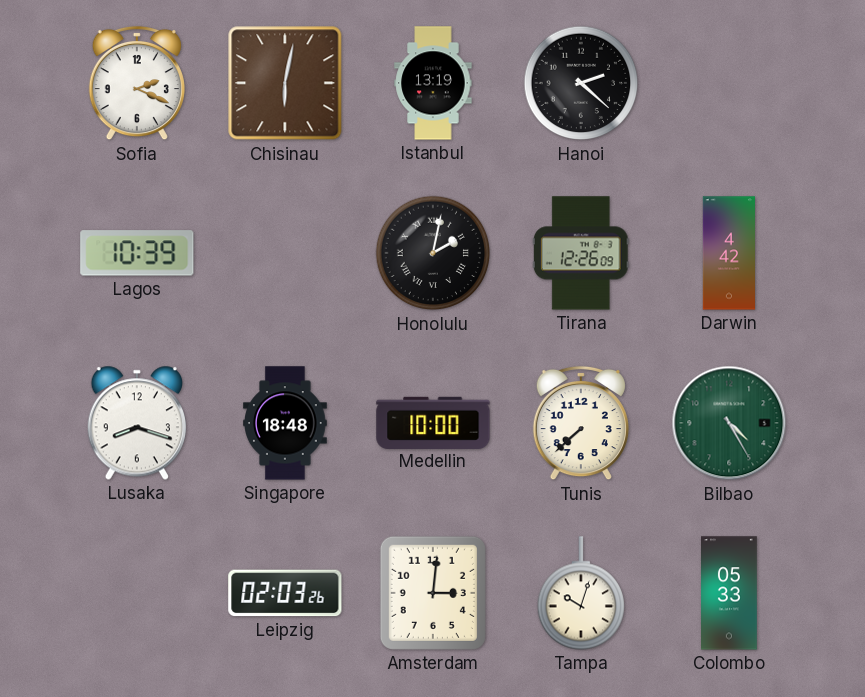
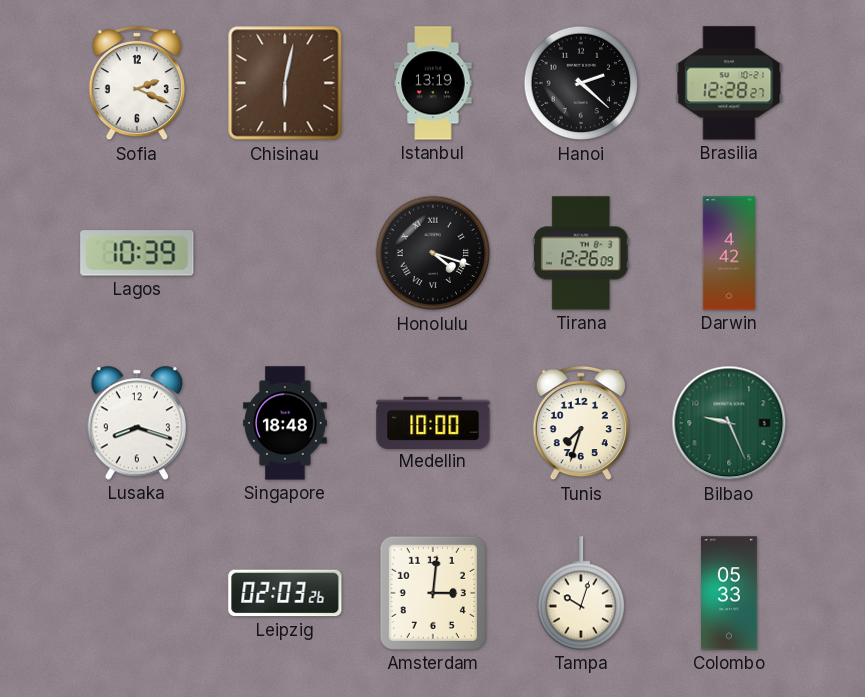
Brasilia: none -> 12:28 (729, 83)
Honolulu: 2:02 -> 4:18 (433, 253)
Tunis: 7:38 -> 7:33 (581, 423)
Bilbao: 4:25 -> 9:26 (729, 423)
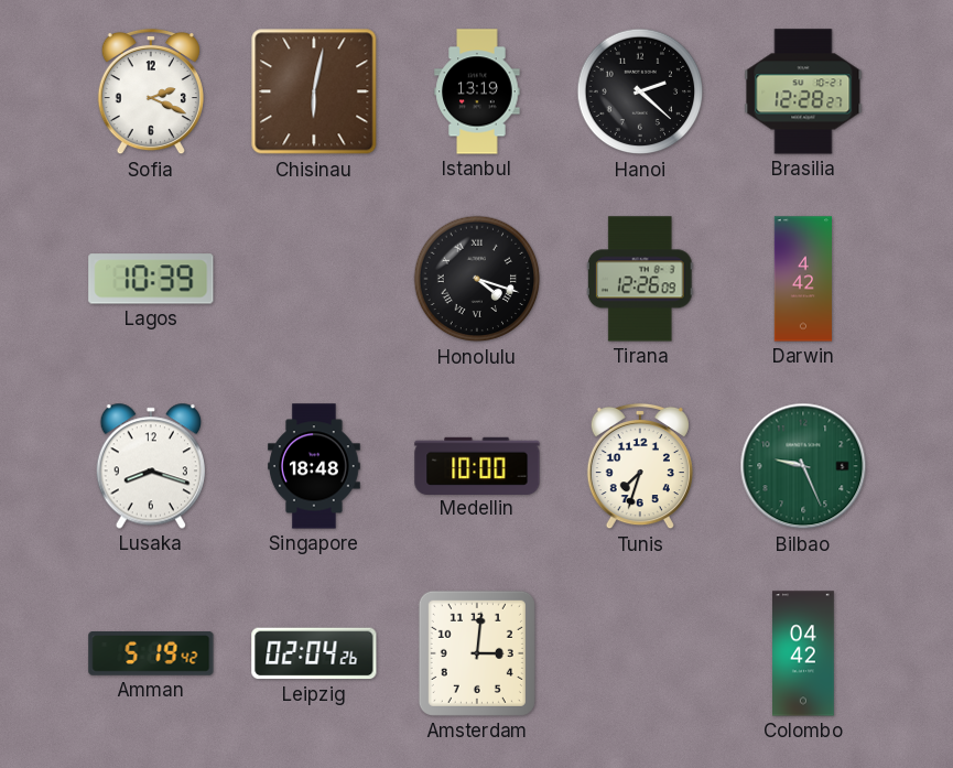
Amman: none -> 5:19 (151, 655)
Leipzig: 02:03 -> 02:04 (314, 653)
Tampa: 10:03 -> none (580, 593)
Colombo: 05:33 -> 04:42 (804, 653)
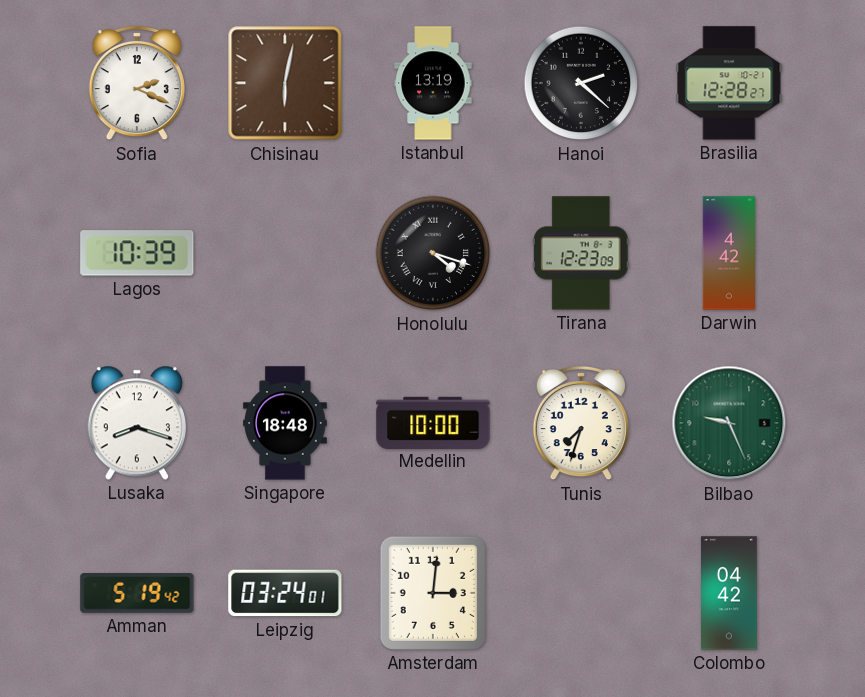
Tirana: 12:26 -> 12:23 (581, 253)
Leipzig: 02:04 -> 03:24 (285, 593)
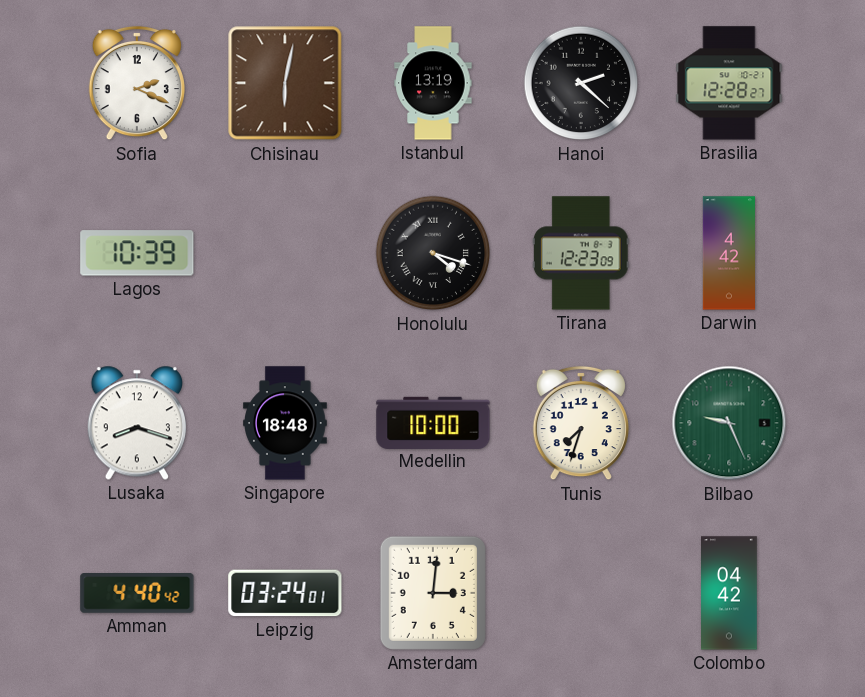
Amman: 5:19 -> 4:40 (137, 594)
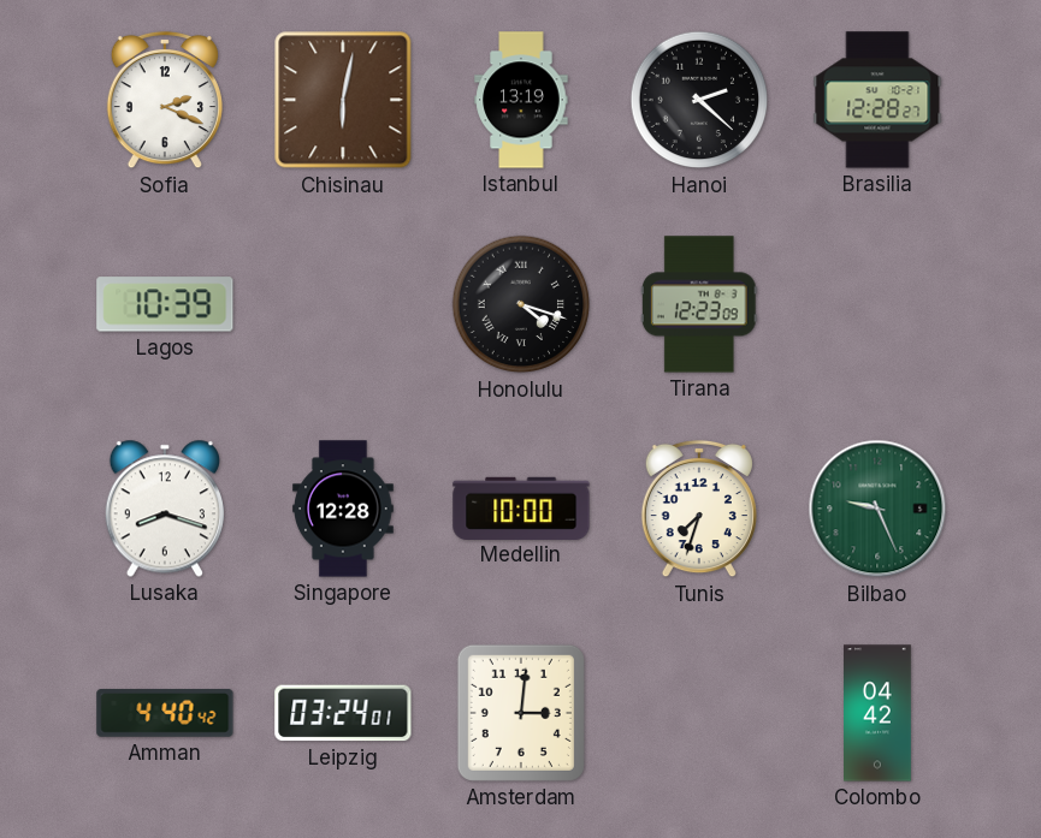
Darwin: 4:42 -> none (729, 253)
Singapore: 18:48 -> 12:28 (344, 509)
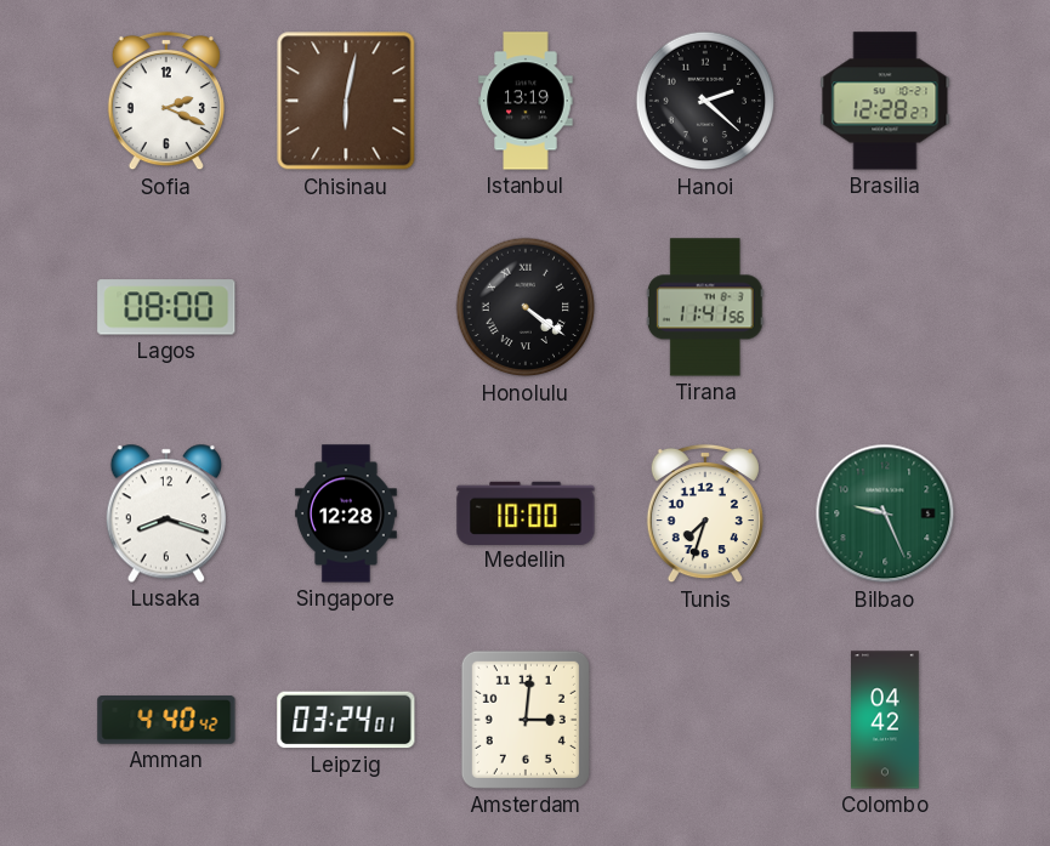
Lagos: 10:39 -> 08:00 (166, 307)
Honolulu: 4:18 -> 4:21 (526, 307)
Tirana: 12:23 -> 11:41 (705, 307)
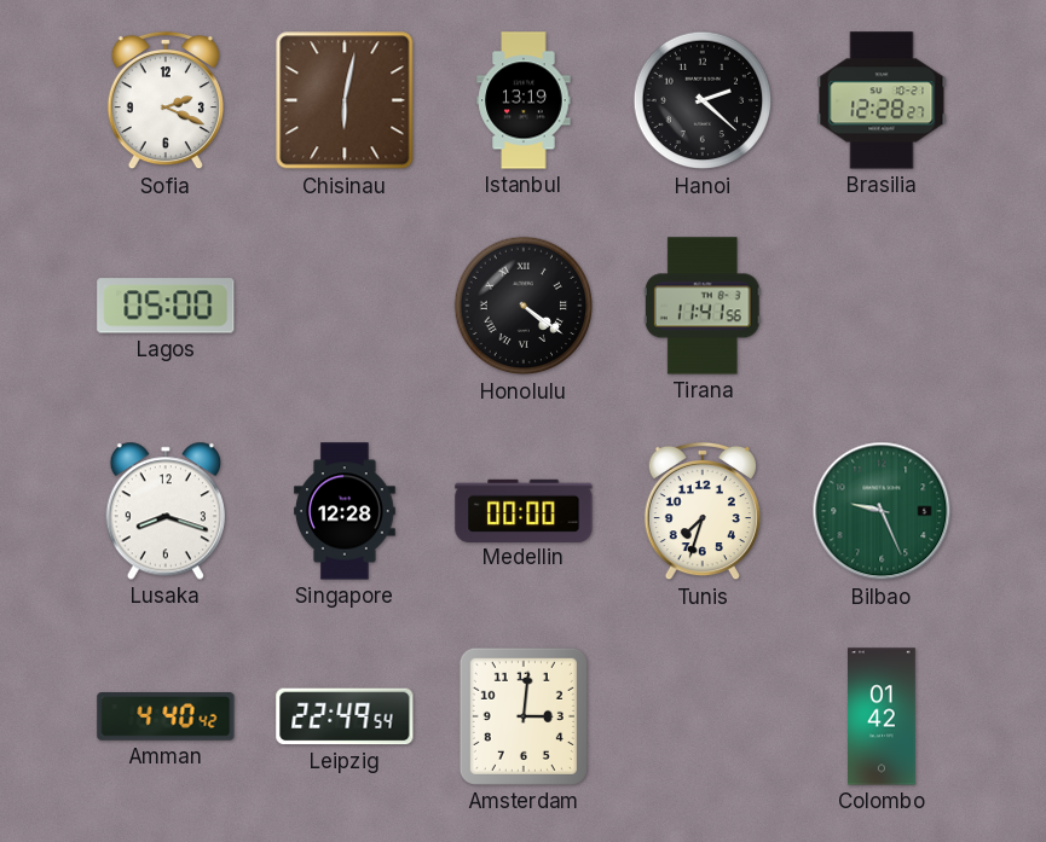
Lagos: 08:00 -> 05:00 (166, 306)
Medellin: 10:00 -> 00:00 (524, 510)
Leipzig: 03:24 -> 22:49 (345, 716)
Colombo: 04:42 -> 01:42 (883, 716)
